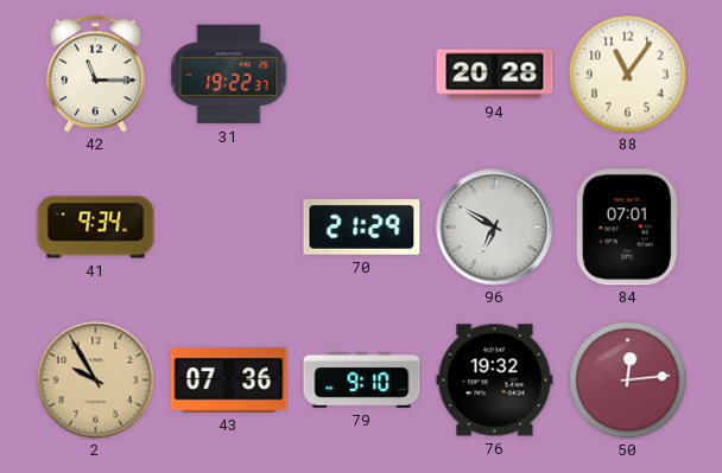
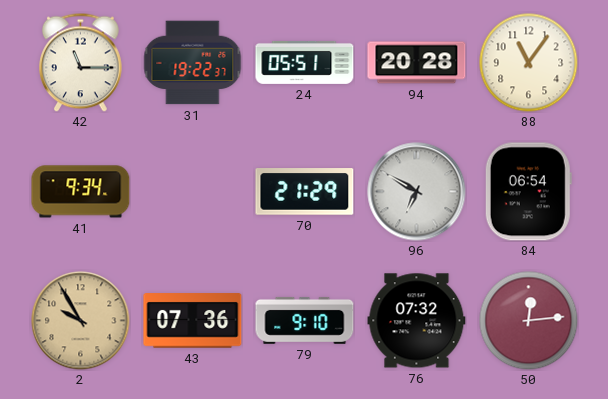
24: none -> 05:51 (305, 62)
84: 07:01 -> 06:54 (528, 192)
76: 19:32 -> 07:32 (417, 321)
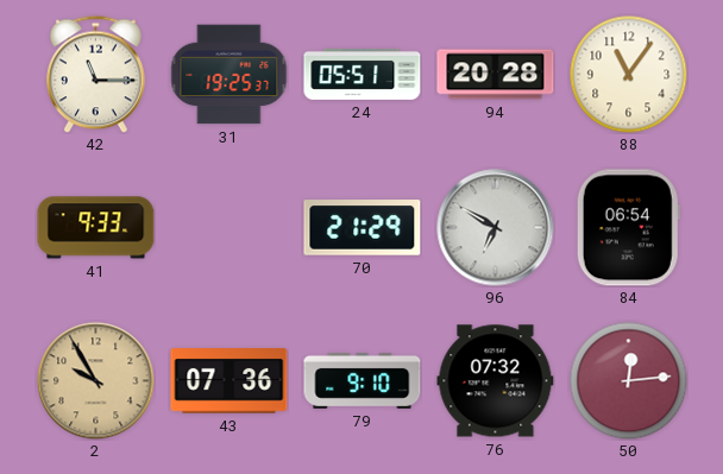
31: 19:22 -> 19:25 (230, 75)
41: 9:34 -> 9:33 (96, 228)
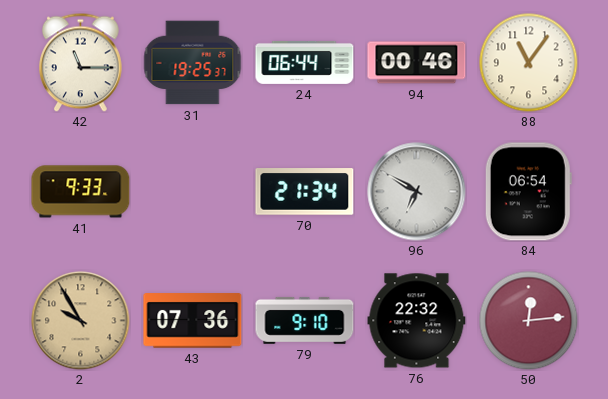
24: 05:51 -> 06:44 (305, 62)
94: 20:28 -> 00:46 (417, 63)
70: 21:29 -> 21:34 (305, 192)
76: 07:32 -> 22:32 (417, 321)
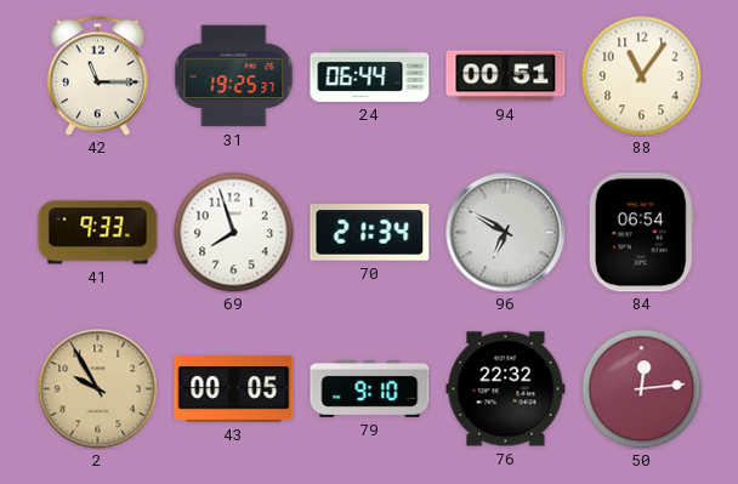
94: 00:46 -> 00:51 (506, 76)
69: none -> 7:57 (234, 233)
43: 07:36 -> 00:05 (234, 389)
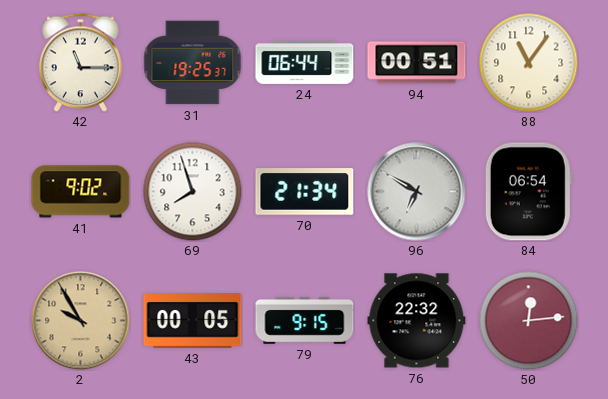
41: 9:33 -> 9:02 (81, 192)
79: 9:10 -> 9:15 (305, 320)
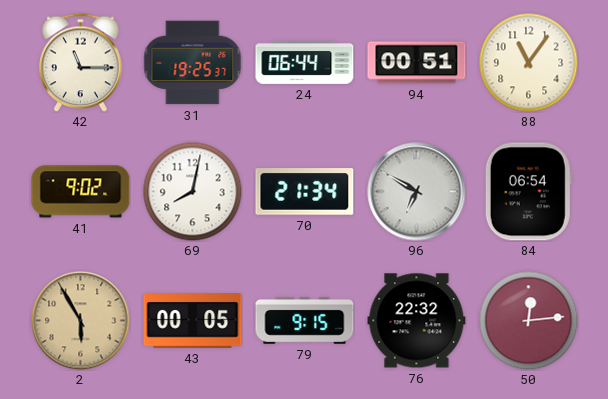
69: 7:57 -> 8:02 (193, 192)
2: 9:55 -> 5:55 (81, 321)
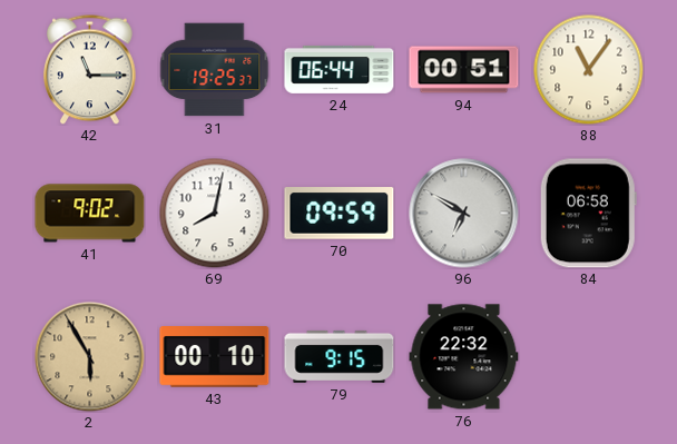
70: 21:34 -> 09:59 (340, 214)
84: 06:54 -> 06:58 (588, 214)
43: 00:05 -> 00:10 (215, 357)
50: 12:14 -> none (529, 321)
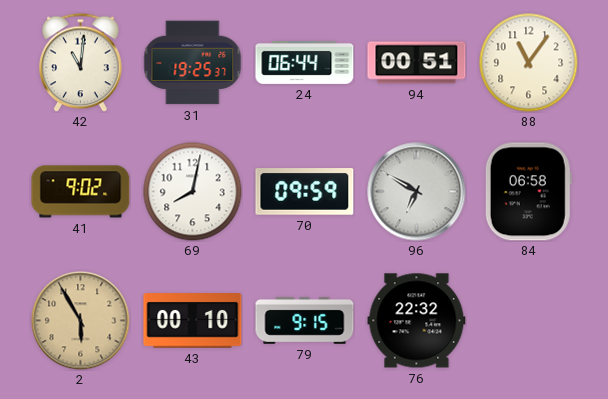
42: 11:15 -> 11:01 (81, 62)
